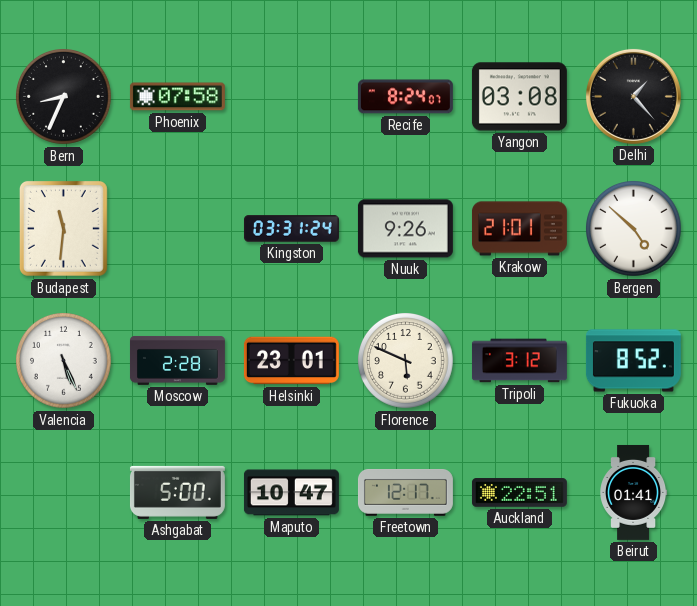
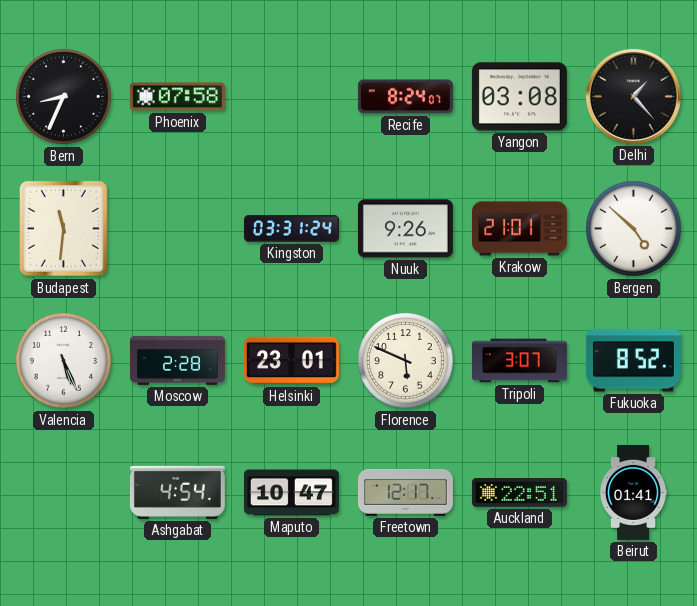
Tripoli: 3:12 -> 3:07 (519, 361)
Ashgabat: 5:00 -> 4:54 (177, 492)
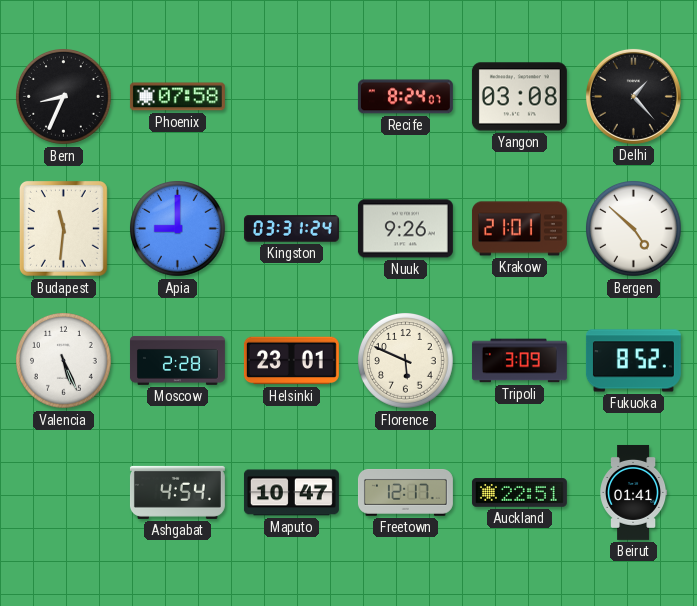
Apia: none -> 9:00 (178, 229)
Tripoli: 3:07 -> 3:09 (519, 361)
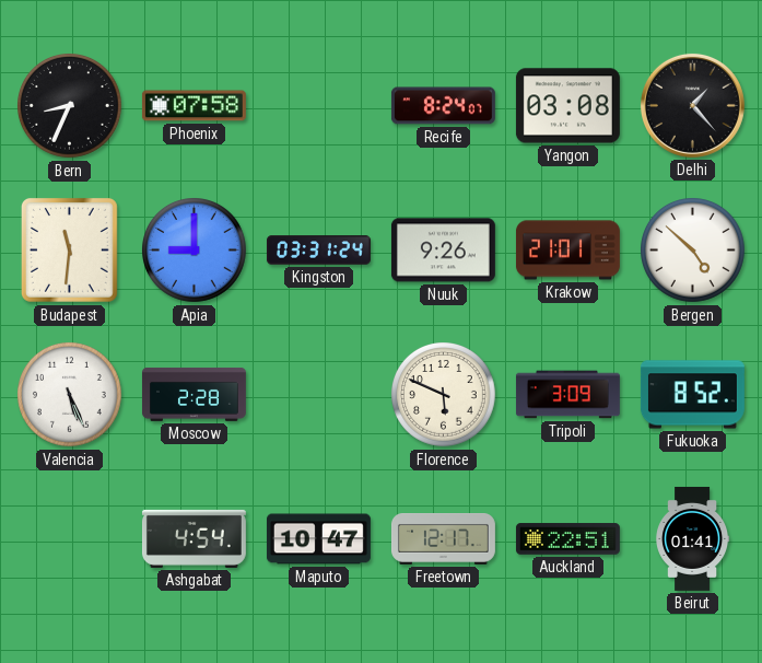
Helsinki: 23:01 -> none (291, 361)
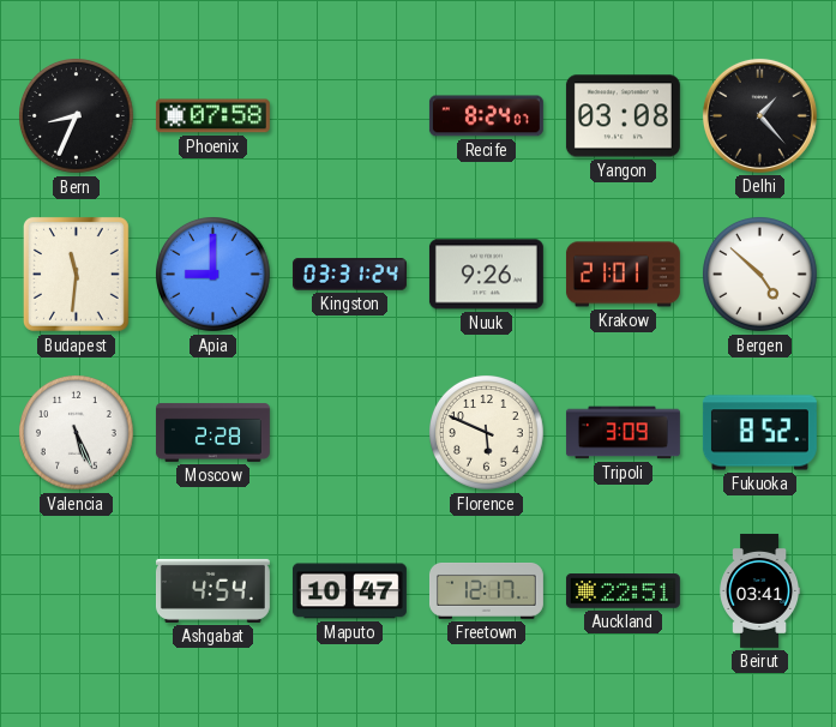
Beirut: 01:41 -> 03:41 (760, 590)
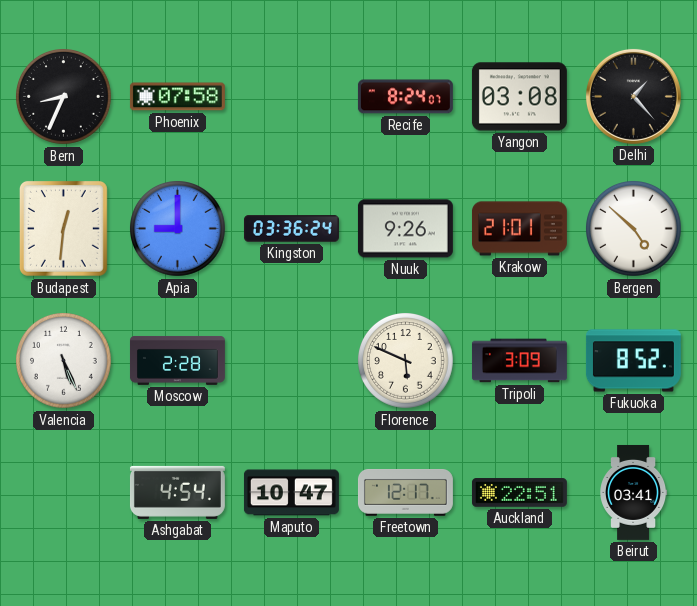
Budapest: 11:31 -> 12:31 (63, 228)
Kingston: 03:31 -> 03:36 (291, 229)
